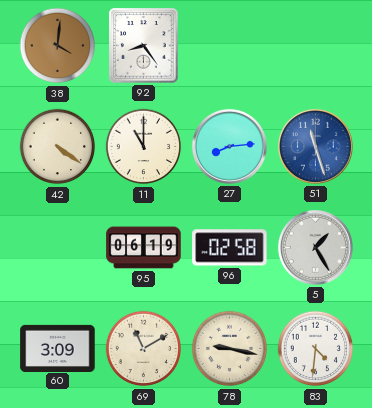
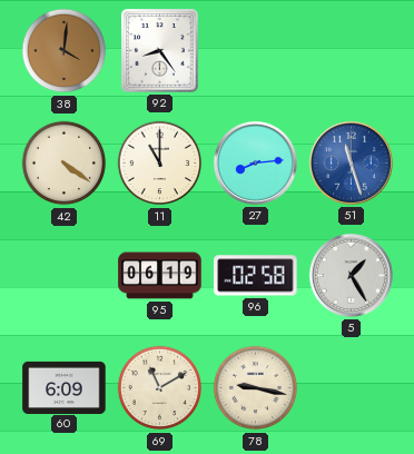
60: 3:09 -> 6:09 (65, 387)
83: 4:31 -> none (316, 349)
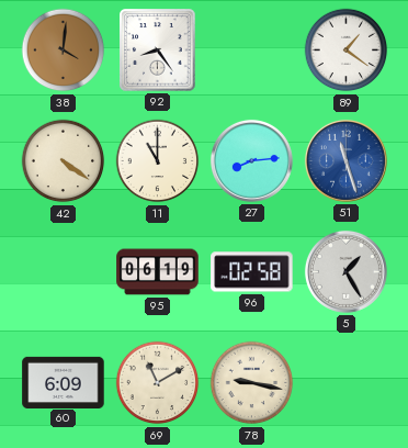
89: none -> 1:21 (347, 51)
